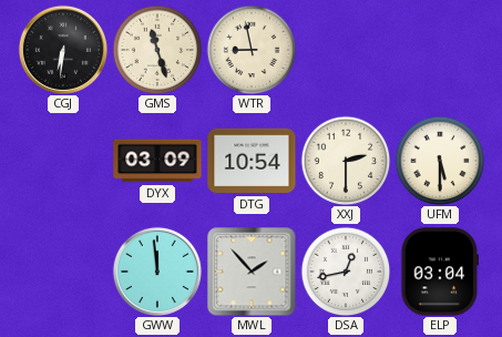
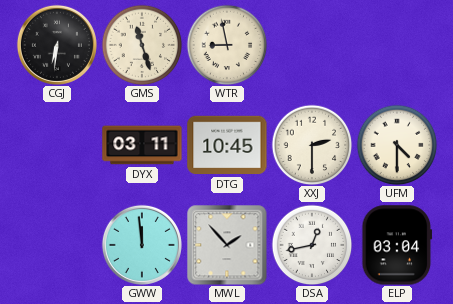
DYX: 03:09 -> 03:11 (142, 145)
DTG: 10:54 -> 10:45 (227, 145)
UFM: 5:30 -> 4:30 (397, 145)
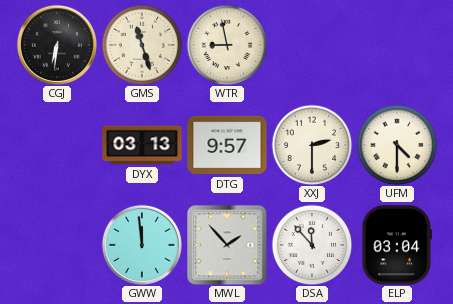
DYX: 03:11 -> 03:13 (142, 145)
DTG: 10:45 -> 9:57 (227, 145)
DSA: 12:43 -> 11:53 (312, 245)
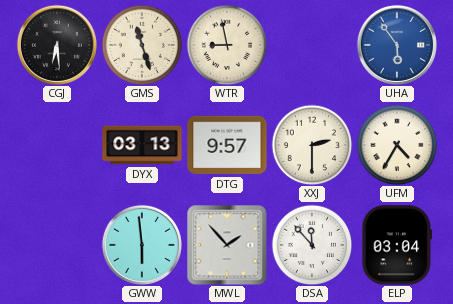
CGJ: 6:31 -> 6:29 (57, 45)
UHA: none -> 5:54 (397, 45)
UFM: 4:30 -> 4:35 (397, 145)
GWW: 11:59 -> 5:59 (142, 245)
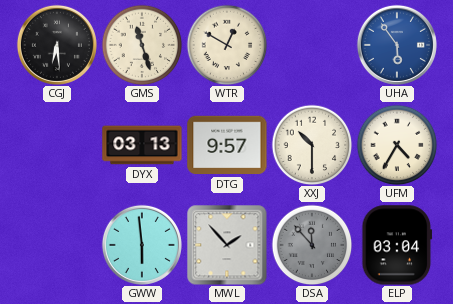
WTR: 8:58 -> 12:50 (227, 45)
XXJ: 2:30 -> 10:30 (312, 145)
DSA dial: white -> grey (312, 245)
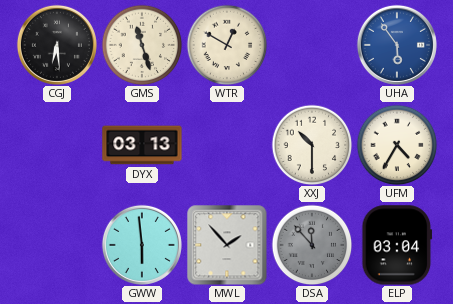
DTG: 9:57 -> none (227, 145)
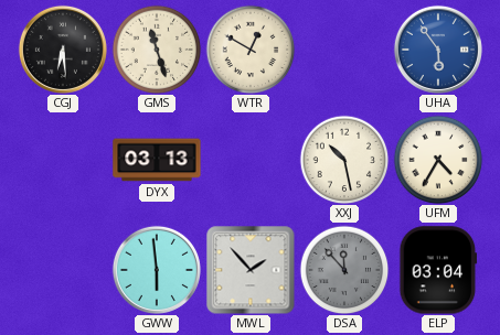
XXJ: 10:30 -> 10:28 (344, 160)
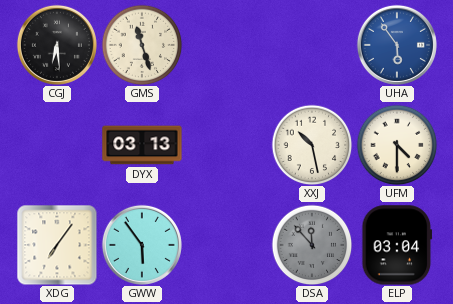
WTR: 12:50 -> none (251, 50)
UFM: 4:35 -> 4:30 (397, 145)
XDG: none -> 7:06 (57, 245)
GWW: 5:59 -> 5:54 (142, 245)
MWL: 1:53 -> none (251, 270)
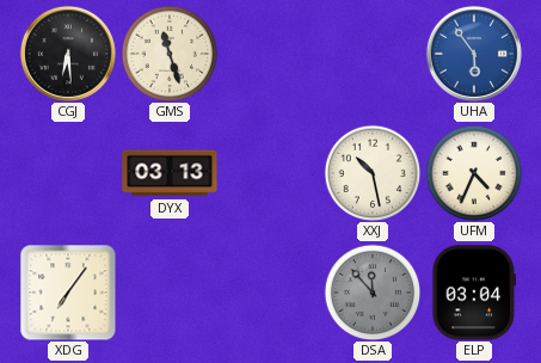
UFM: 4:30 -> 4:34 (474, 173)
GWW: 5:54 -> none (142, 245)
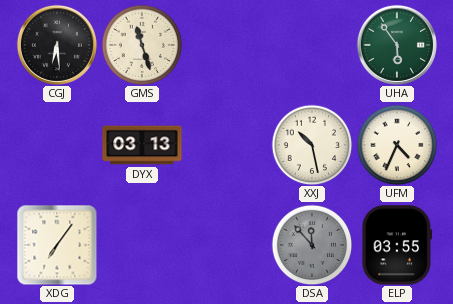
UHA dial: blue -> green (397, 45)
ELP: 03:04 -> 03:55 (397, 245)
